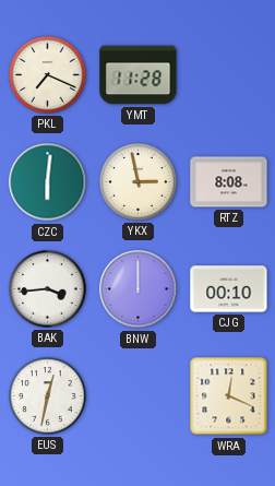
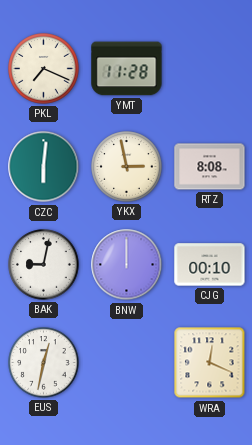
BAK: 3:44 -> 9:02 (44, 265)
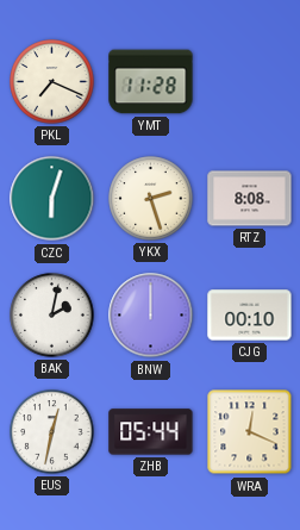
CZC: 6:01 -> 6:03 (52, 199)
YKX: 2:58 -> 2:27 (151, 199)
BAK: 9:02 -> 2:02 (52, 316)
ZHB: none -> 05:44 (151, 432)
